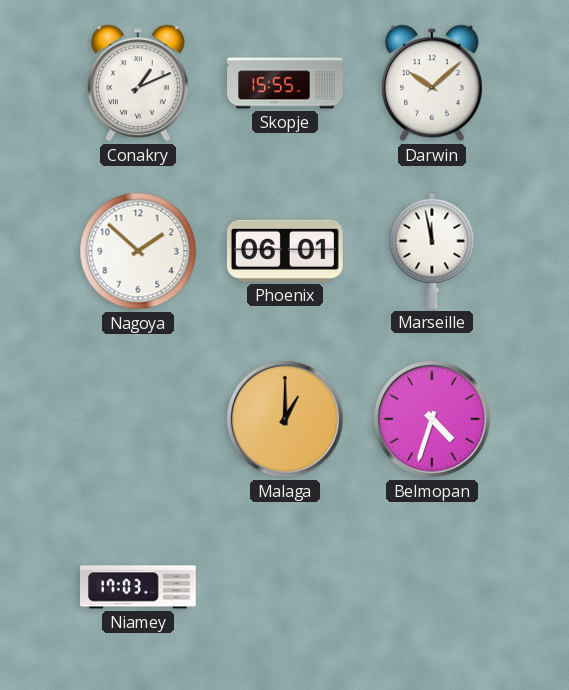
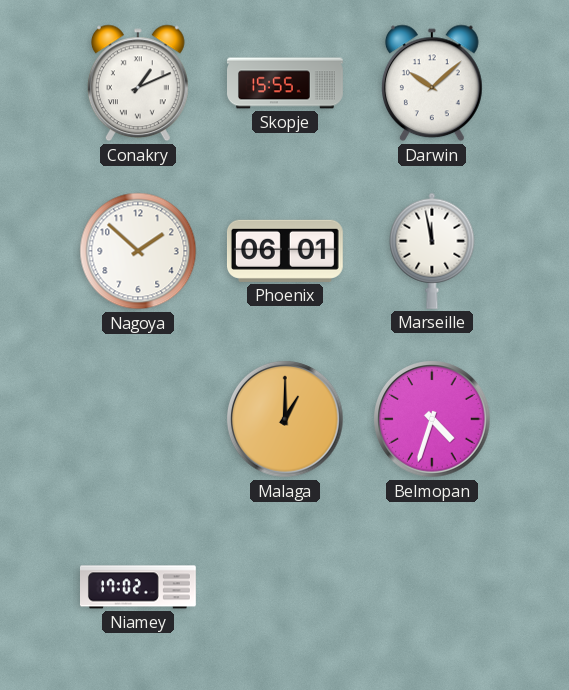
Niamey: 17:03 -> 17:02 (139, 587)
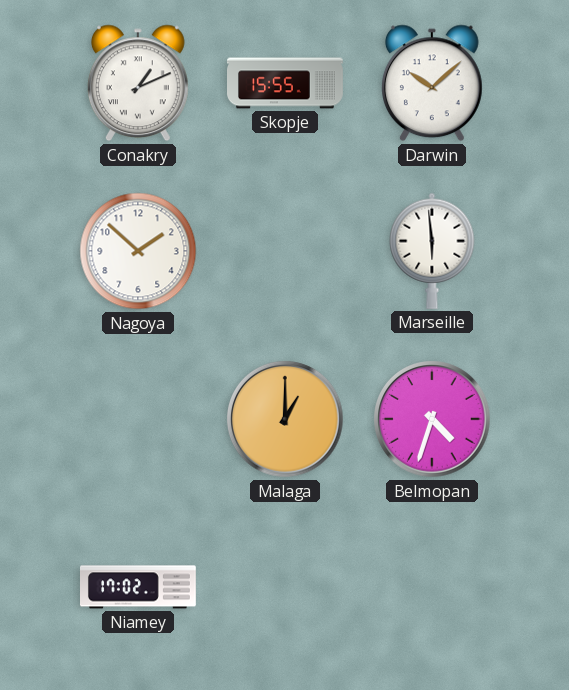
Phoenix: 06:01 -> none (285, 251)
Marseille: 11:58 -> 5:59 (432, 251)
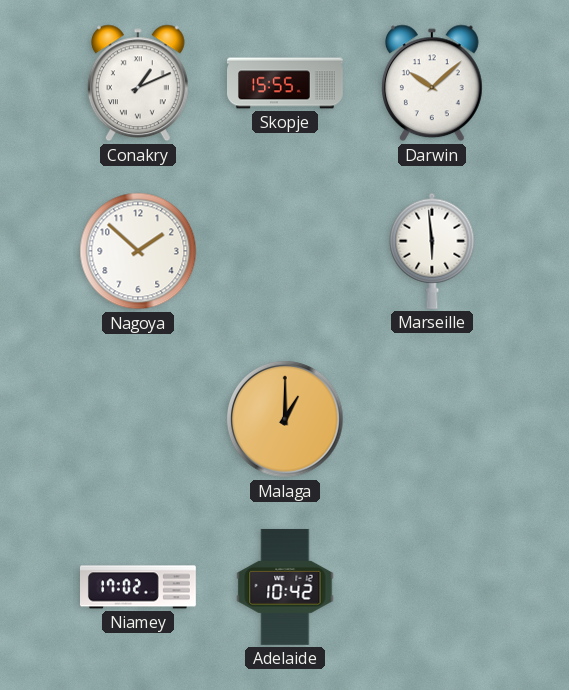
Belmopan: 4:33 -> none (432, 419)
Adelaide: none -> 10:42 (285, 587)
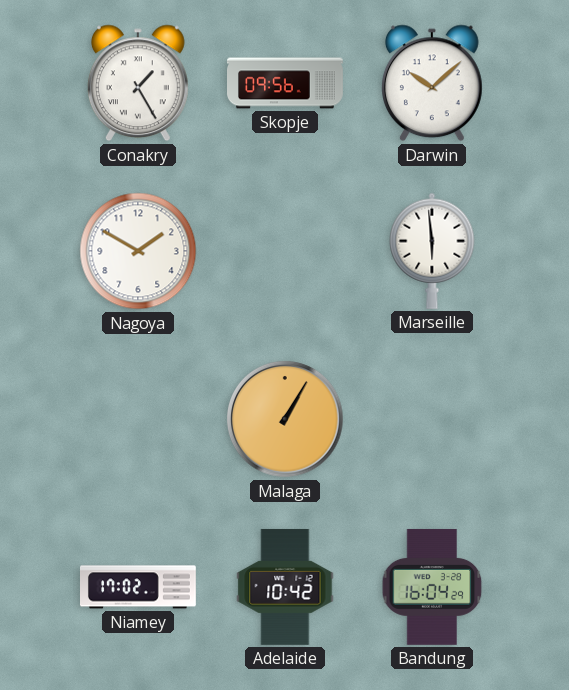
Conakry: 1:11 -> 1:25 (138, 83)
Skopje: 15:55 -> 09:56 (286, 83)
Nagoya: 1:52 -> 1:50 (138, 251)
Malaga: 1:00 -> 1:05 (285, 419)
Bandung: none -> 16:04 (432, 587)
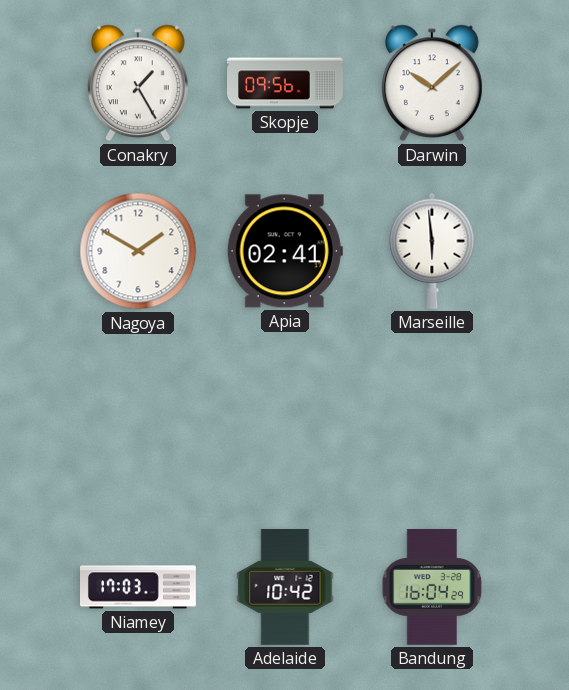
Apia: none -> 02:41 (285, 251)
Malaga: 1:05 -> none (285, 419)
Niamey: 17:02 -> 17:03 (139, 587)
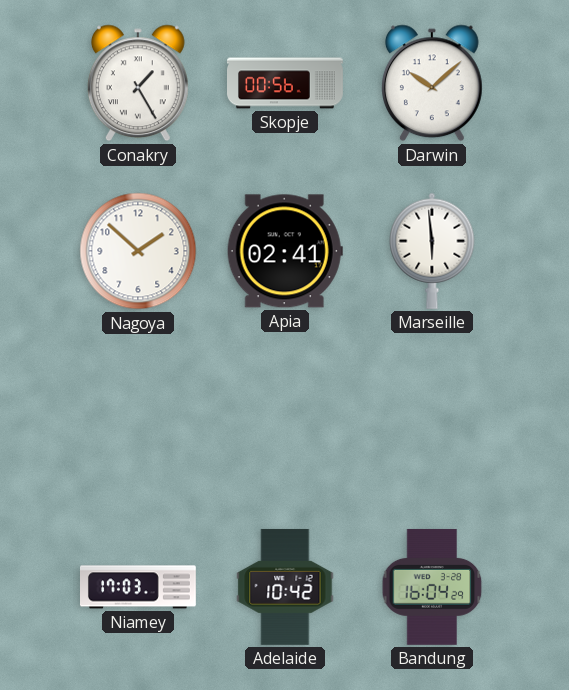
Skopje: 09:56 -> 00:56 (286, 83)
Nagoya: 1:50 -> 1:52 (138, 251)
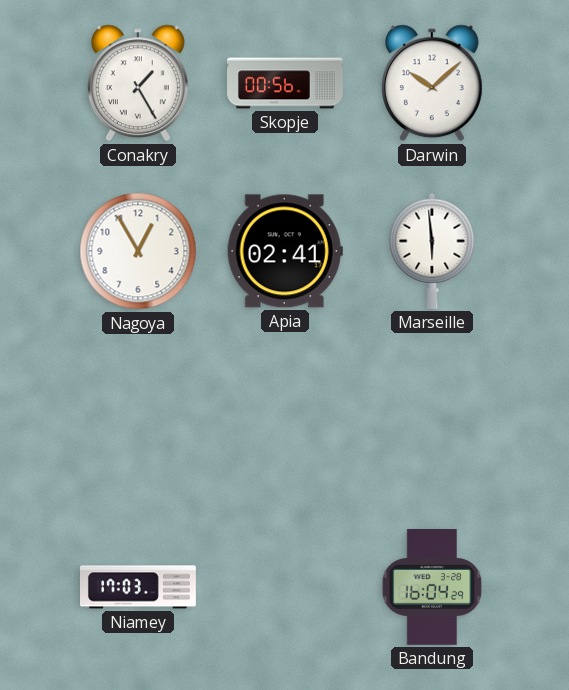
Nagoya: 1:52 -> 12:55 (138, 251)
Adelaide: 10:42 -> none (285, 587)
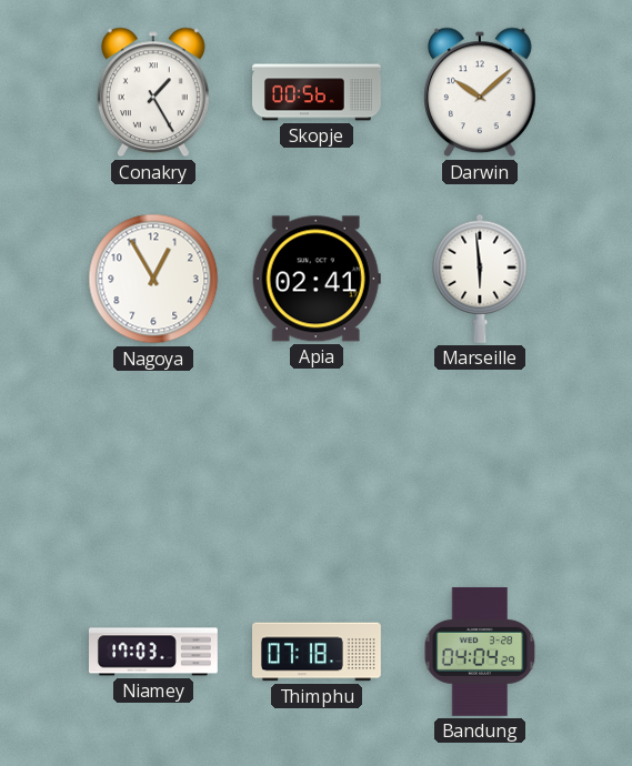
Thimphu: none -> 07:18 (318, 652)
Bandung: 16:04 -> 04:04 (480, 652)
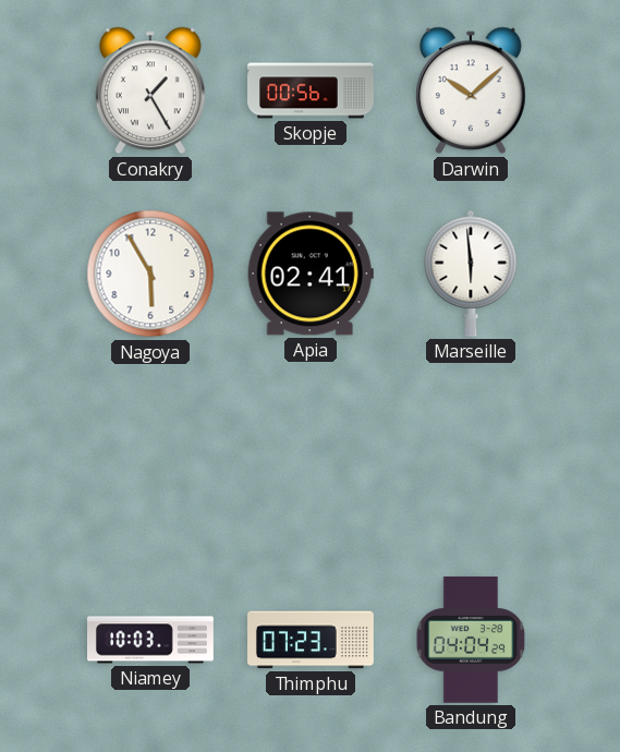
Nagoya: 12:55 -> 5:55 (150, 274)
Niamey: 17:03 -> 10:03 (151, 640)
Thimphu: 07:18 -> 07:23 (312, 640)
